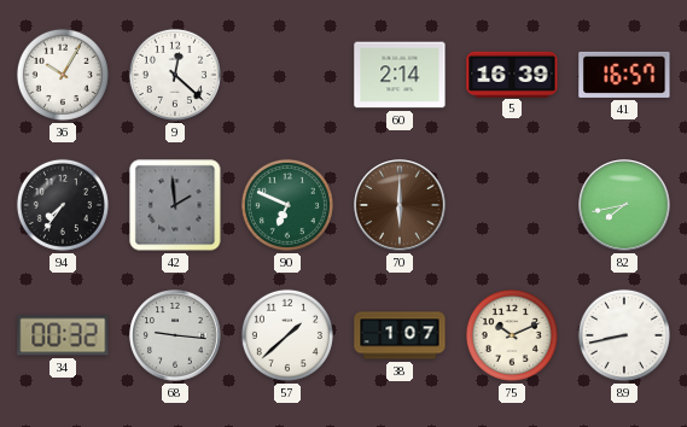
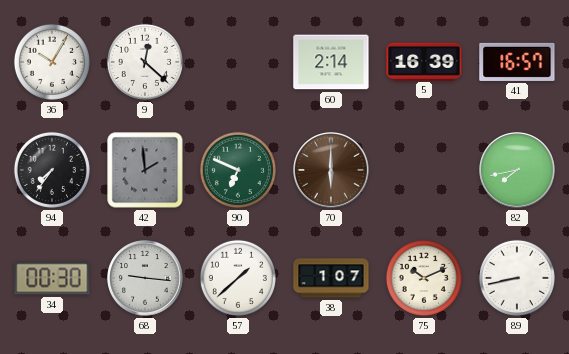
34: 00:32 -> 00:30 (52, 278)
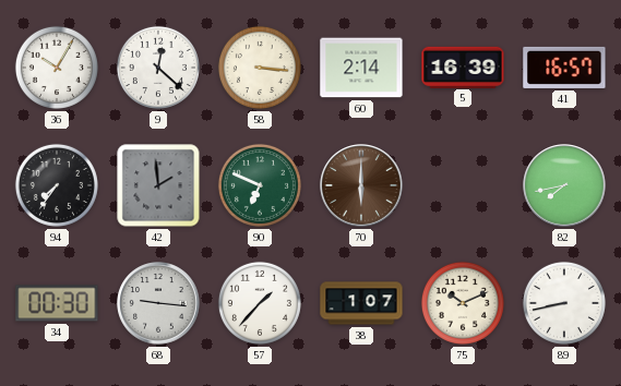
58: none -> 3:16 (260, 68)
57: 1:38 -> 1:37 (260, 303)
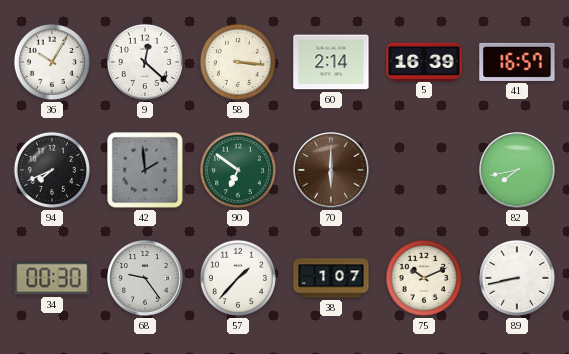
94: 7:36 -> 7:41 (52, 170)
90: 6:49 -> 6:51 (238, 170)
68: 9:16 -> 9:24 (145, 278)
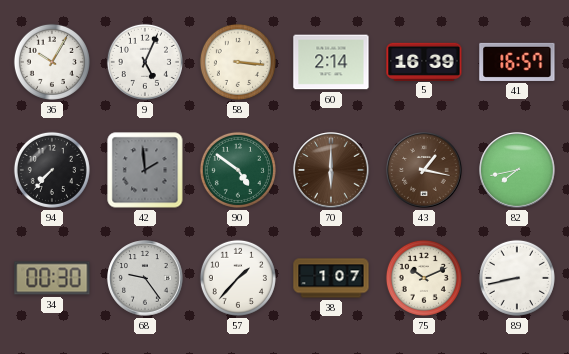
9: 12:22 -> 5:04 (145, 62)
94: 7:41 -> 7:37 (52, 170)
90: 6:51 -> 4:51 (238, 170)
43: none -> 1:17 (424, 170)
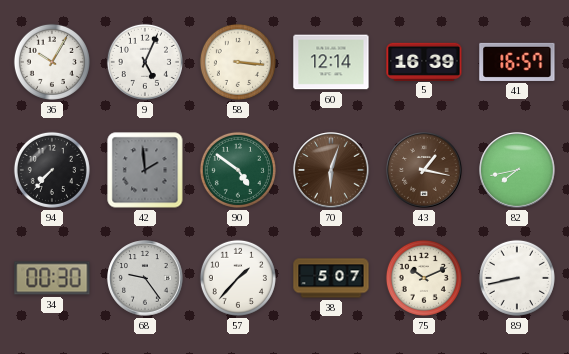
60: 2:14 -> 12:14 (331, 62)
70: 6:00 -> 6:03 (331, 170)
38: 1:07 -> 5:07 (331, 278)
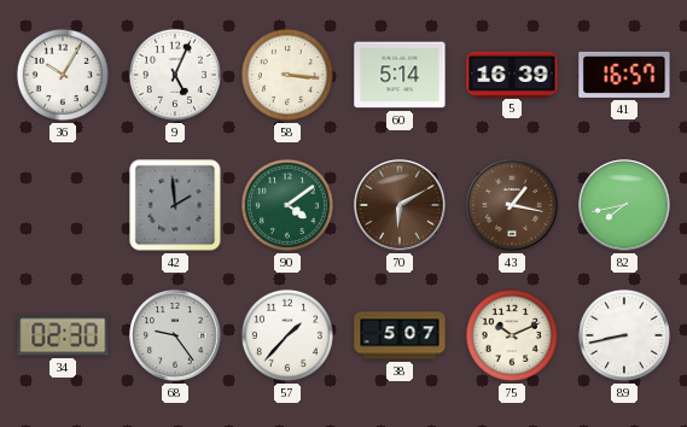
60: 12:14 -> 5:14 (400, 75)
94: 7:37 -> none (52, 170)
90: 4:51 -> 4:09 (287, 205)
70: 6:03 -> 6:10 (400, 205)
34: 00:30 -> 02:30 (63, 335)
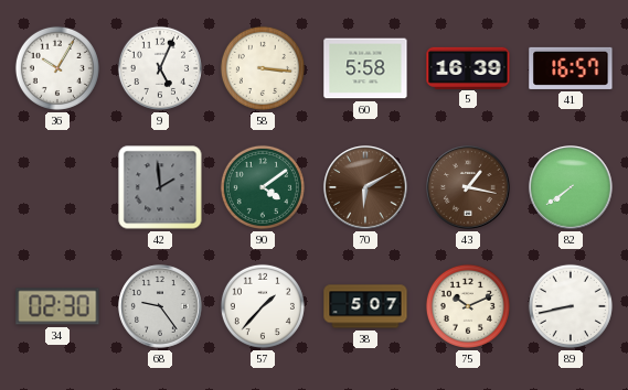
60: 5:14 -> 5:58 (365, 68)
82: 7:43 -> 7:39 (571, 187)
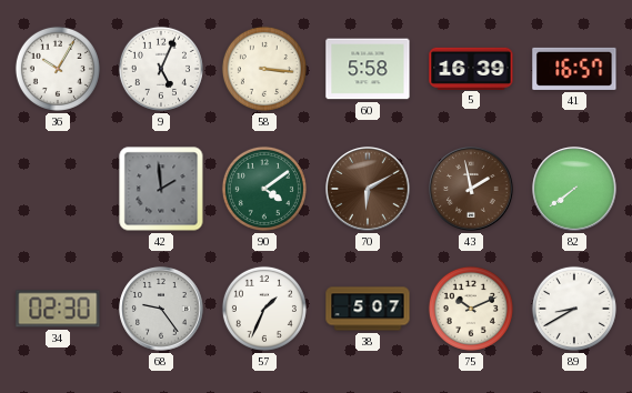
43: 1:17 -> 1:58 (471, 189)
57: 1:37 -> 1:34 (264, 309)
89: 8:43 -> 8:40 (574, 309)
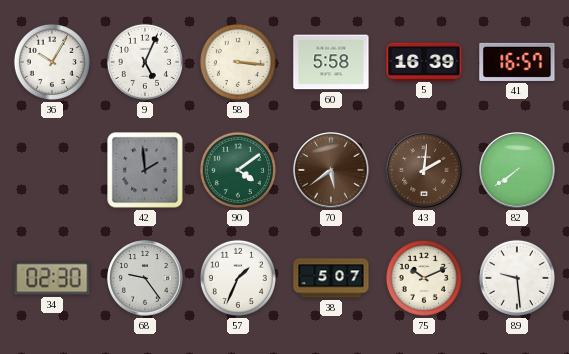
70: 6:10 -> 5:39 (331, 170)
43: 1:58 -> 2:01 (424, 170)
89: 8:40 -> 9:29 (517, 278)
